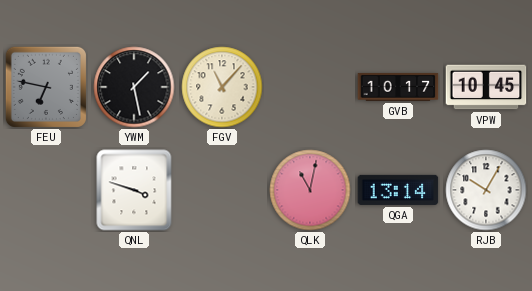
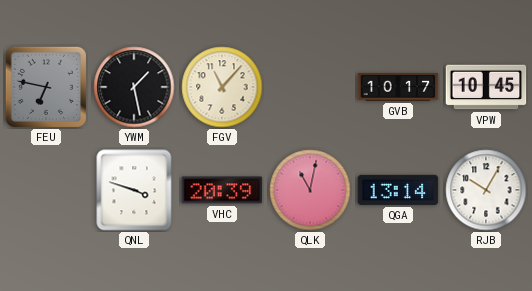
VHC: none -> 20:39 (222, 190)
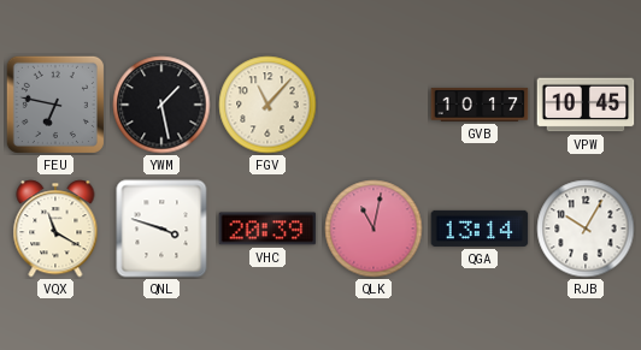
VQX: none -> 11:20 (55, 229)
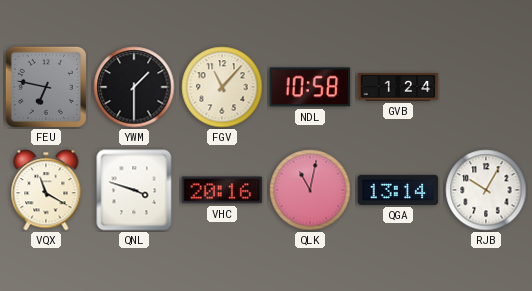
YWM: 1:28 -> 1:30 (134, 87)
NDL: none -> 10:58 (310, 87)
GVB: 10:17 -> 1:24 (398, 87)
VPW: 10:45 -> none (586, 105)
VHC: 20:39 -> 20:16 (222, 190)
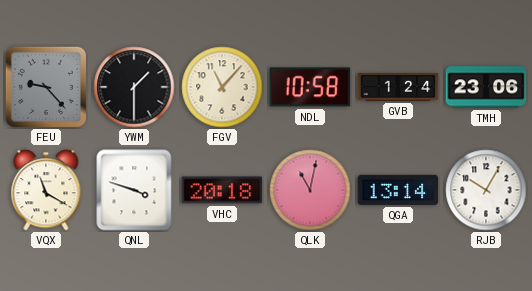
FEU: 6:47 -> 9:23 (46, 87)
TMH: none -> 23:06 (486, 87)
VHC: 20:16 -> 20:18 (222, 190)
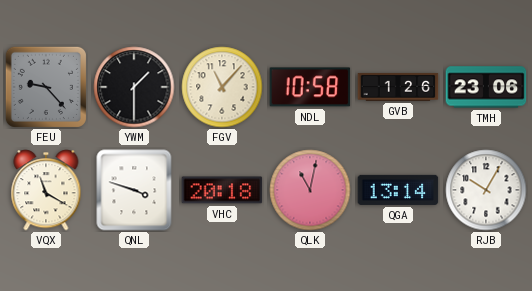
GVB: 1:24 -> 1:26 (398, 87)
